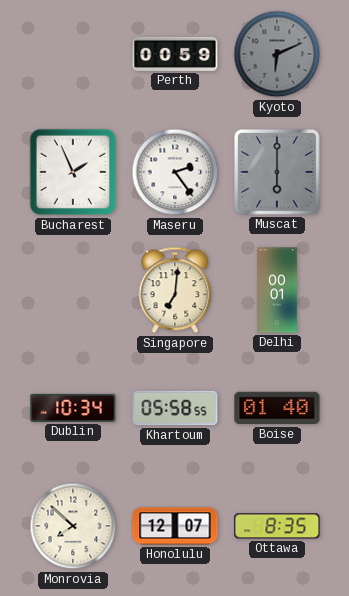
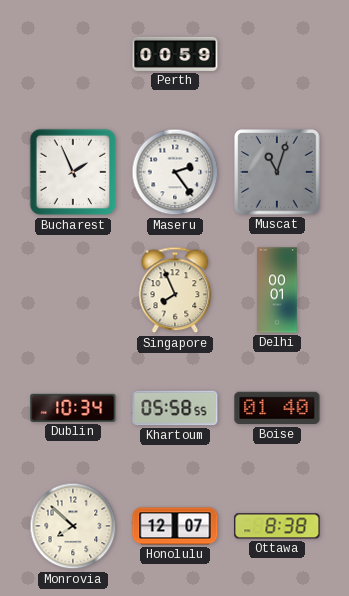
Kyoto: 6:11 -> none (277, 54)
Muscat: 6:00 -> 11:03 (277, 172)
Singapore: 7:01 -> 7:56 (175, 290)
Ottawa: 8:35 -> 8:38 (277, 526)
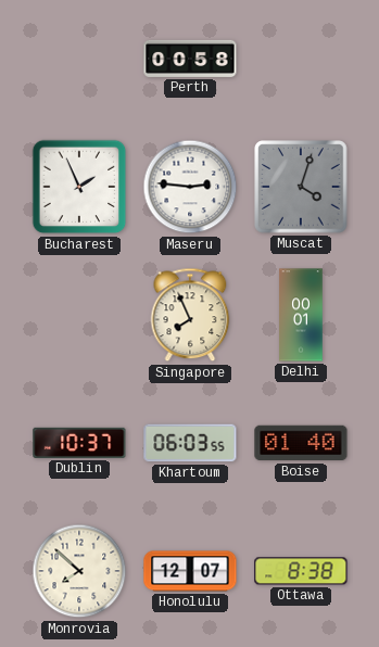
Perth: 00:59 -> 00:58 (190, 59)
Maseru: 2:24 -> 2:46 (190, 187)
Muscat: 11:03 -> 4:03 (301, 187)
Dublin: 10:34 -> 10:37 (79, 443)
Khartoum: 05:58 -> 06:03 (190, 443)
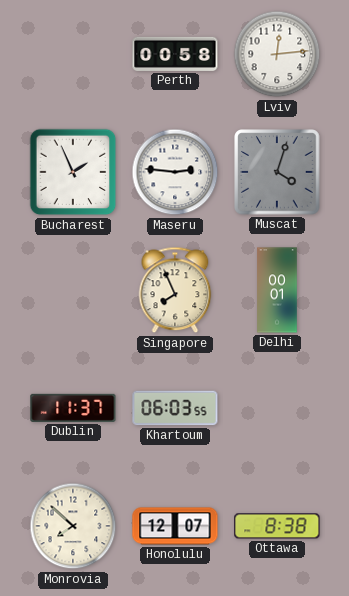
Lviv: none -> 12:14 (277, 54)
Dublin: 10:37 -> 11:37 (73, 408)
Boise: 01:40 -> none (301, 443)
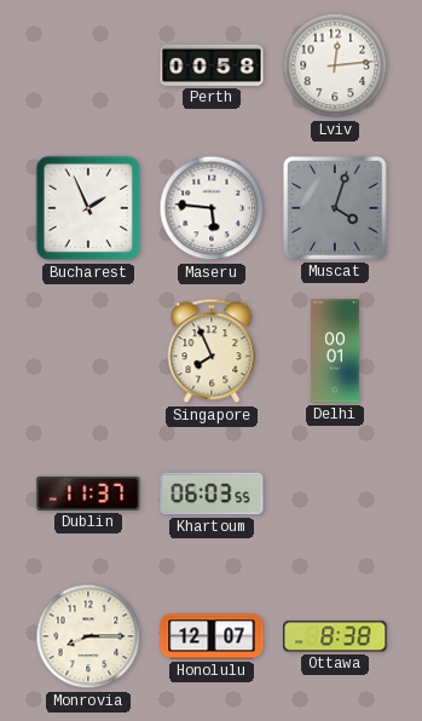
Maseru: 2:46 -> 5:46 (212, 208)
Monrovia: 7:52 -> 8:15 (88, 636)
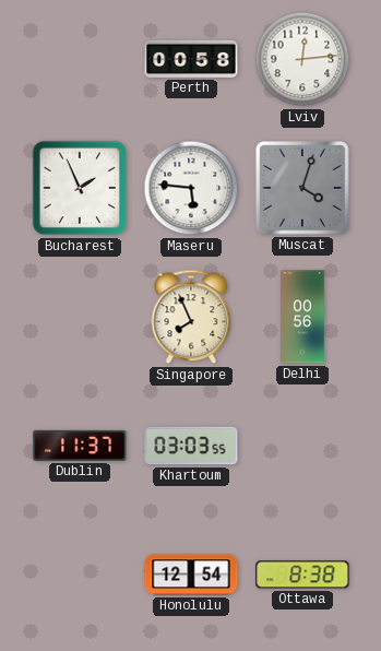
Delhi: 00:01 -> 00:56 (302, 317)
Khartoum: 06:03 -> 03:03 (191, 446)
Monrovia: 8:15 -> none (88, 636)
Honolulu: 12:07 -> 12:54 (191, 575)
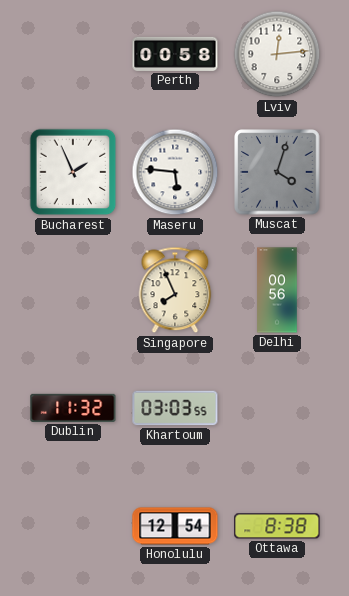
Dublin: 11:37 -> 11:32 (73, 408)
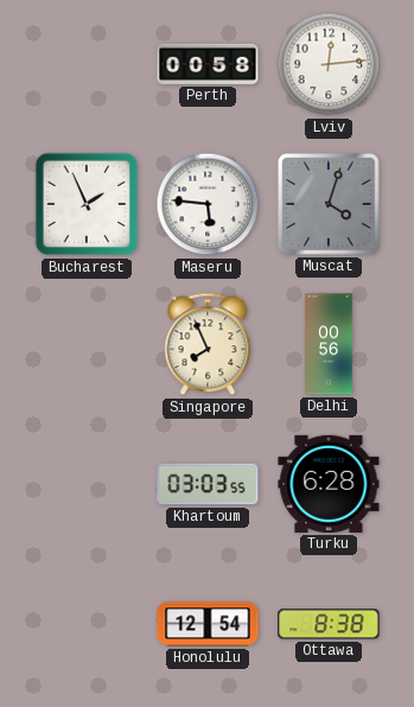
Dublin: 11:32 -> none (73, 408)
Turku: none -> 6:28 (329, 484)
